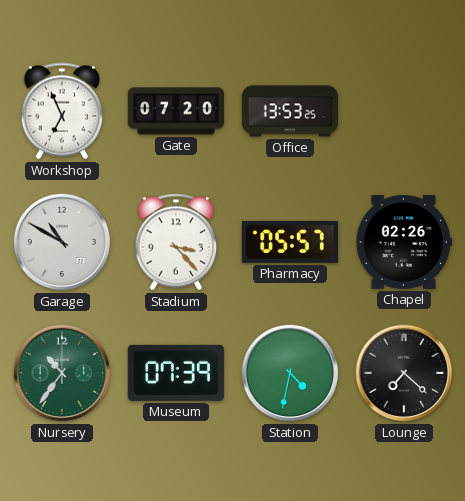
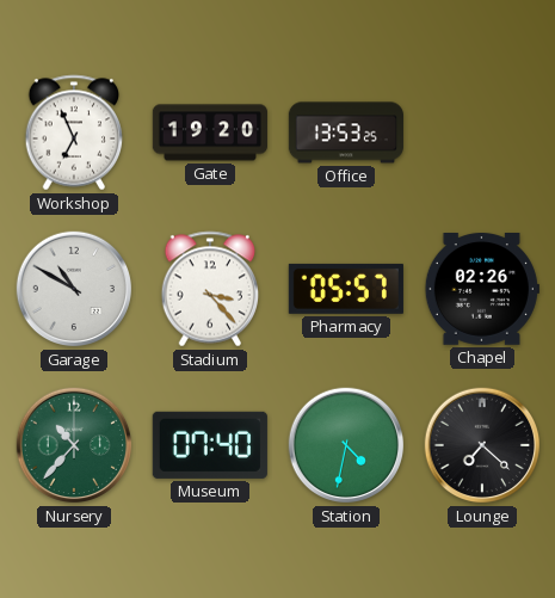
Gate: 07:20 -> 19:20 (210, 132)
Nursery: 10:36 -> 10:37 (74, 445)
Museum: 07:39 -> 07:40 (210, 445)
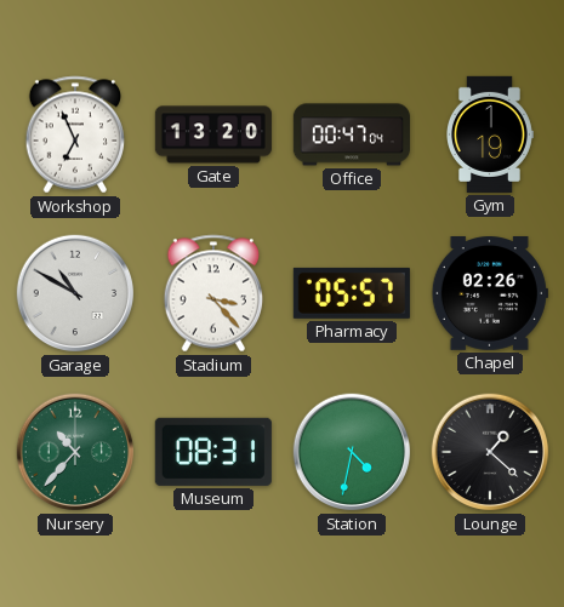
Gate: 19:20 -> 13:20 (213, 134)
Office: 13:53 -> 00:47 (352, 134)
Gym: none -> 1:19 (490, 134)
Museum: 07:40 -> 08:31 (213, 452)
Lounge: 7:22 -> 1:22 (490, 452)
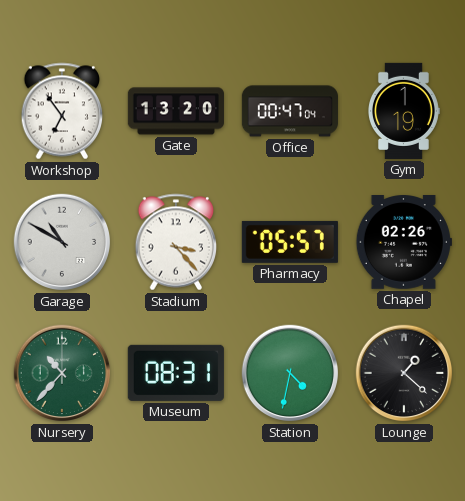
Workshop: 6:56 -> 6:54 (62, 111)
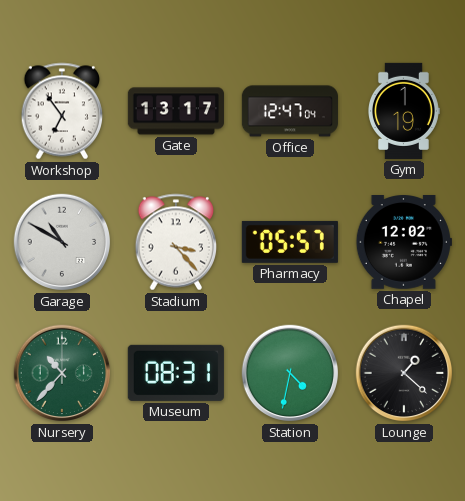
Gate: 13:20 -> 13:17 (176, 111)
Office: 00:47 -> 12:47 (290, 111)
Chapel: 02:26 -> 12:02 (404, 243)
